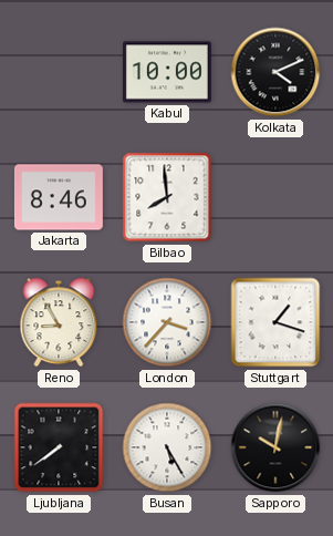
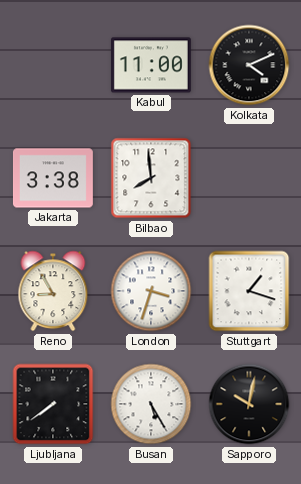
Kabul: 10:00 -> 11:00 (151, 65)
Jakarta: 8:46 -> 3:38 (53, 178)
London: 3:37 -> 3:33 (151, 291)
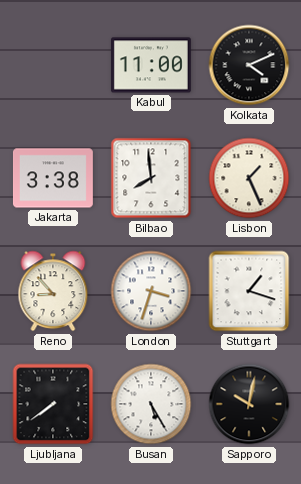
Lisbon: none -> 1:26 (249, 178)
Reno: 8:55 -> 8:53 (53, 291)
